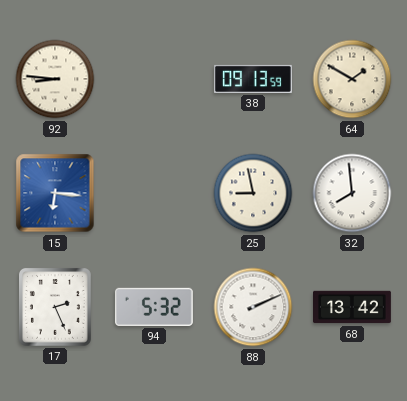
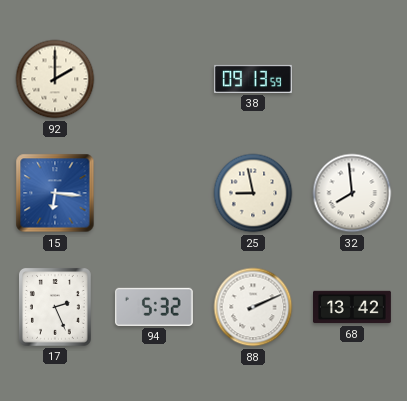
92: 8:46 -> 2:00 (55, 79)
64: 1:50 -> none (352, 79)
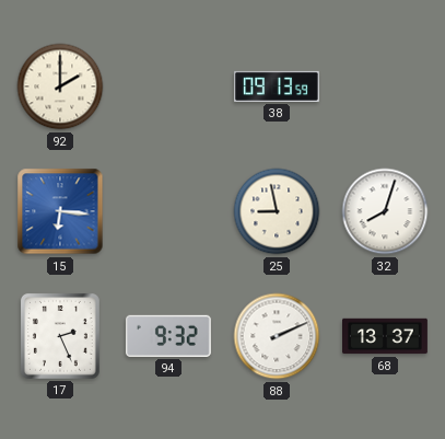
32: 7:59 -> 8:03 (385, 211)
94: 5:32 -> 9:32 (168, 336)
68: 13:42 -> 13:37 (386, 336)
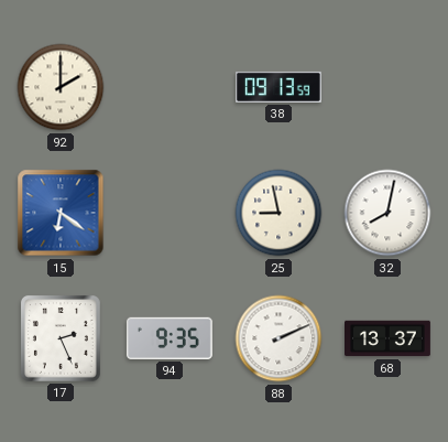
15: 6:16 -> 6:21 (61, 213)
32: 8:03 -> 8:02 (387, 213)
94: 9:32 -> 9:35 (170, 338)
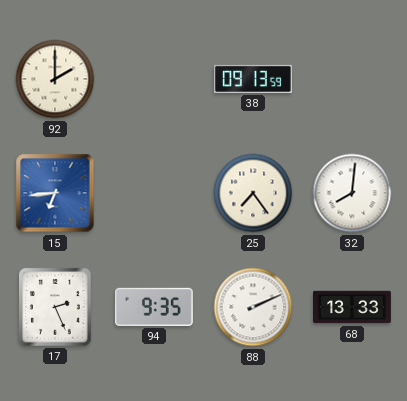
15: 6:21 -> 6:44 (55, 193)
25: 8:58 -> 7:24 (253, 193)
32: 8:02 -> 8:01 (352, 193)
68: 13:37 -> 13:33 (353, 307)
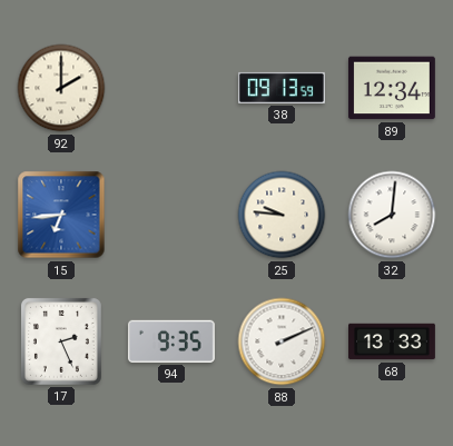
89: none -> 12:34 (392, 88)
25: 7:24 -> 9:46 (282, 215)
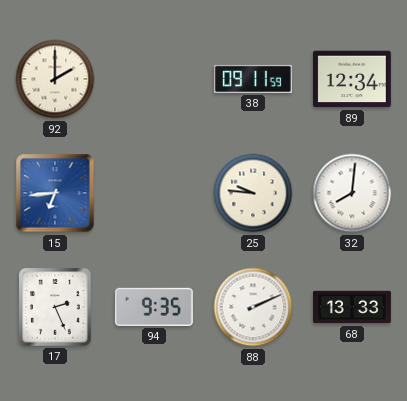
38: 09:13 -> 09:11 (254, 79)
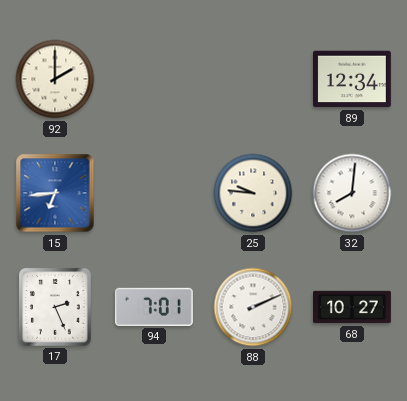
38: 09:11 -> none (254, 79)
94: 9:35 -> 7:01 (154, 307)
68: 13:33 -> 10:27 (353, 307)
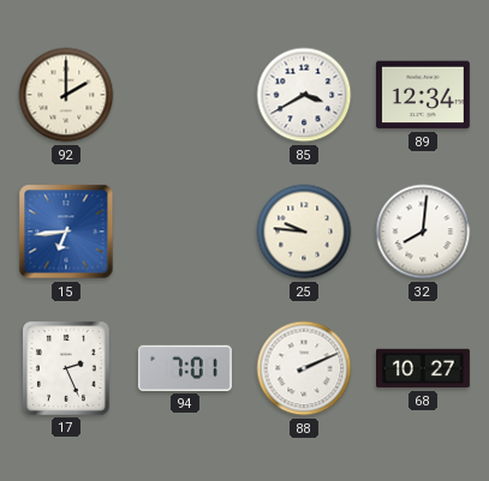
85: none -> 3:40 (304, 95)
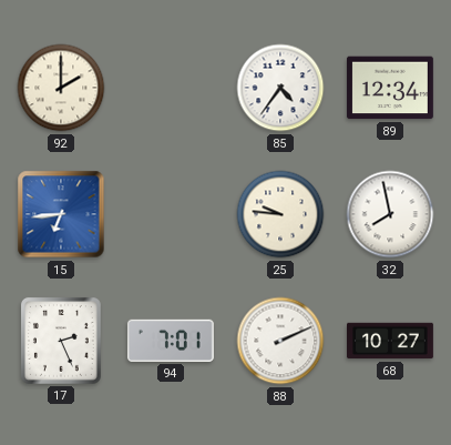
85: 3:40 -> 4:36 (280, 88)
32: 8:01 -> 7:58 (390, 214)
